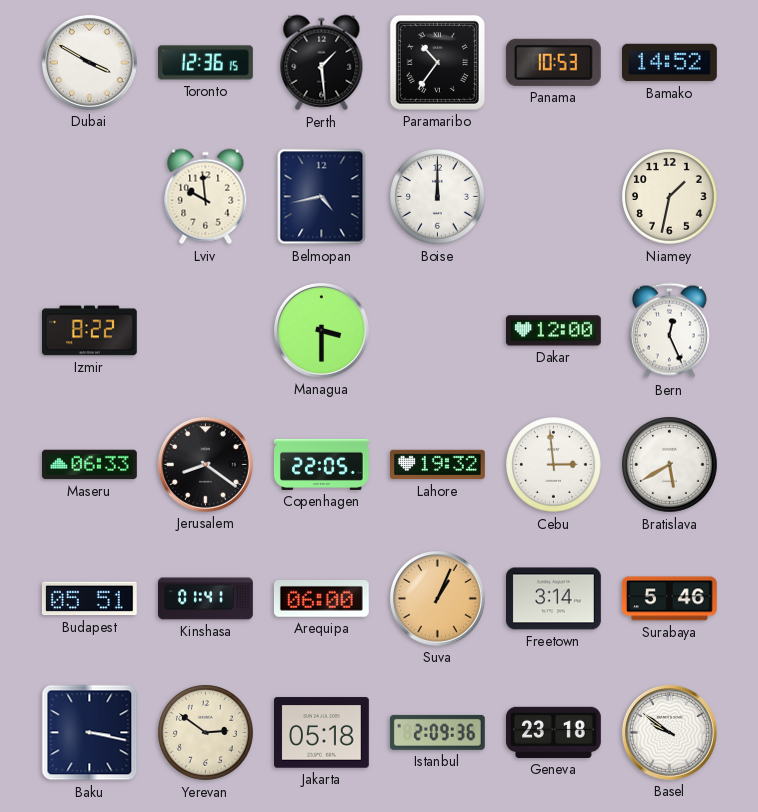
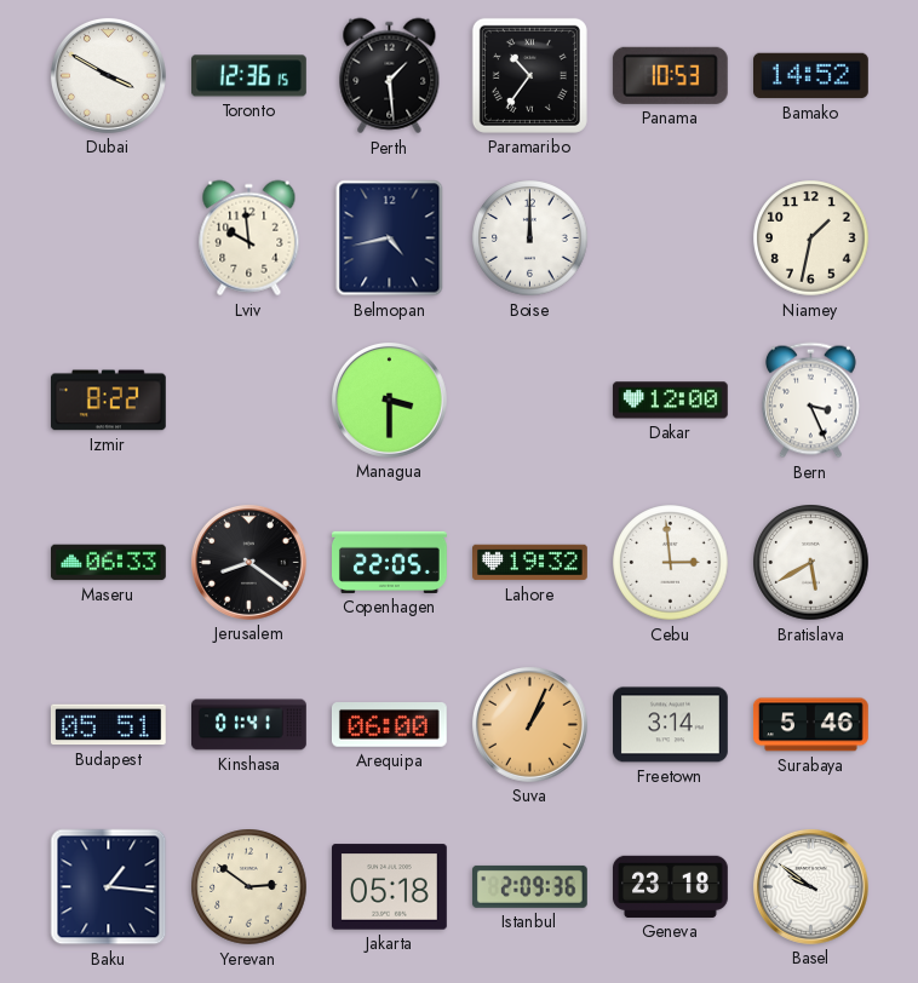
Bern: 12:26 -> 3:26 (810, 401)
Baku: 3:17 -> 1:16 (109, 887)
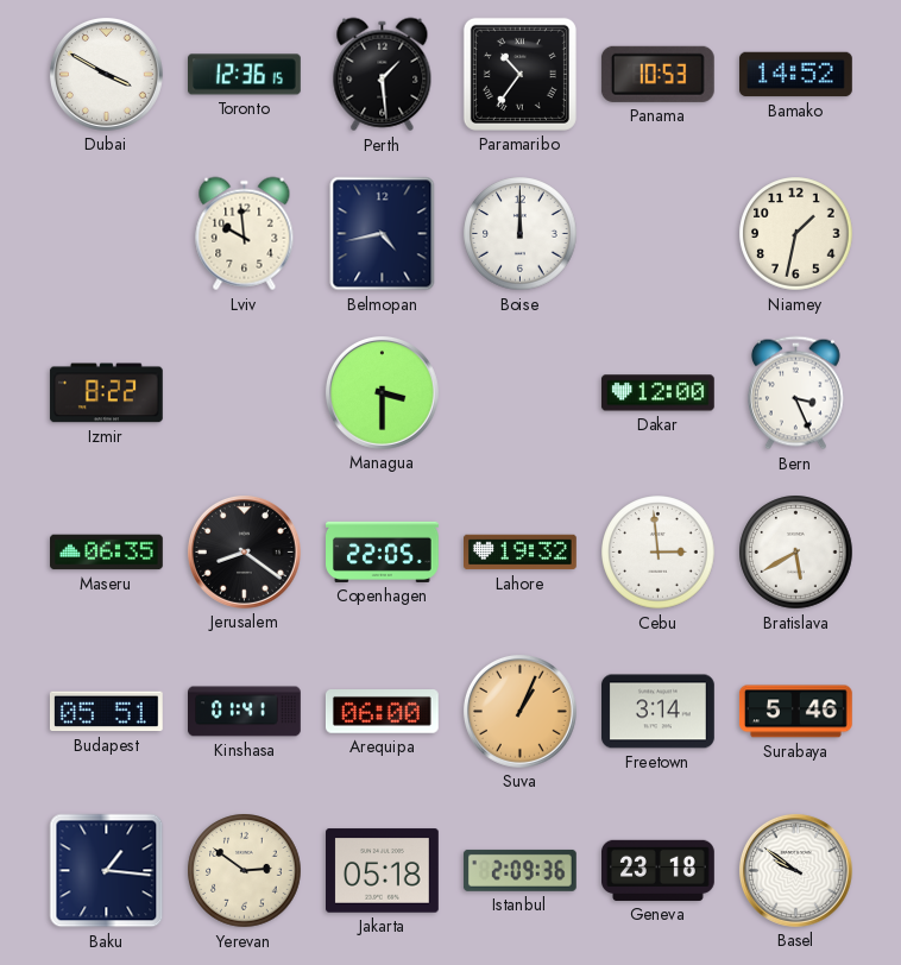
Maseru: 06:33 -> 06:35 (107, 553)
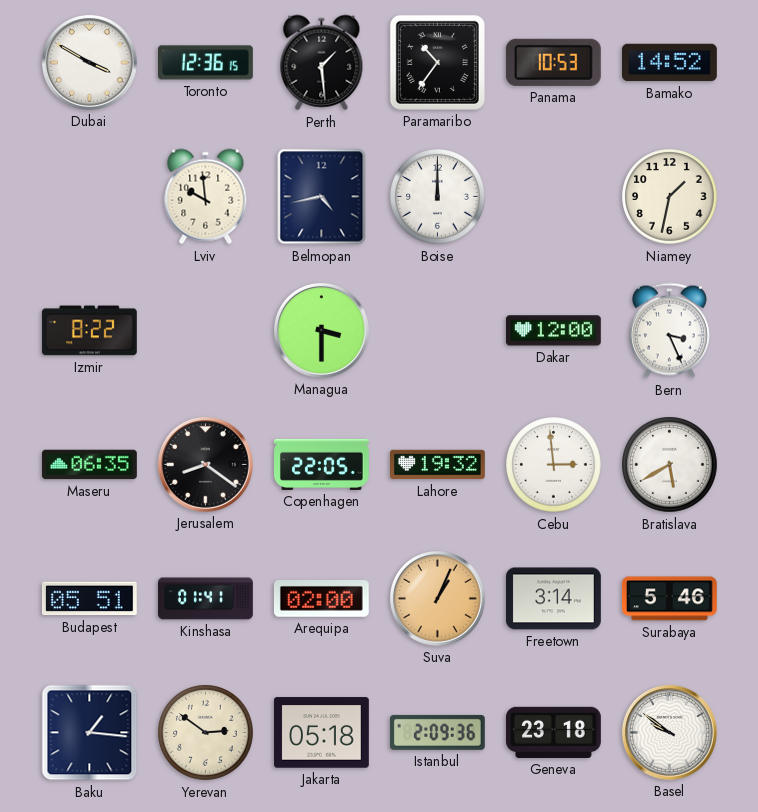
Arequipa: 06:00 -> 02:00 (321, 599)
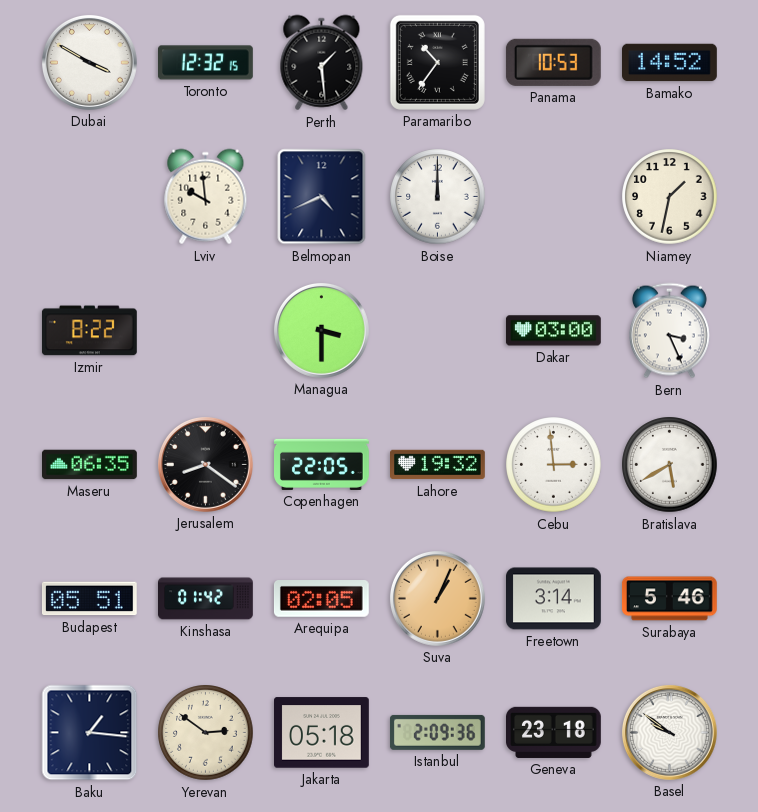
Toronto: 12:36 -> 12:32 (206, 63)
Belmopan: 4:43 -> 4:41 (322, 197)
Dakar: 12:00 -> 03:00 (553, 331)
Kinshasa: 01:41 -> 01:42 (206, 599)
Arequipa: 02:00 -> 02:05 (321, 599)
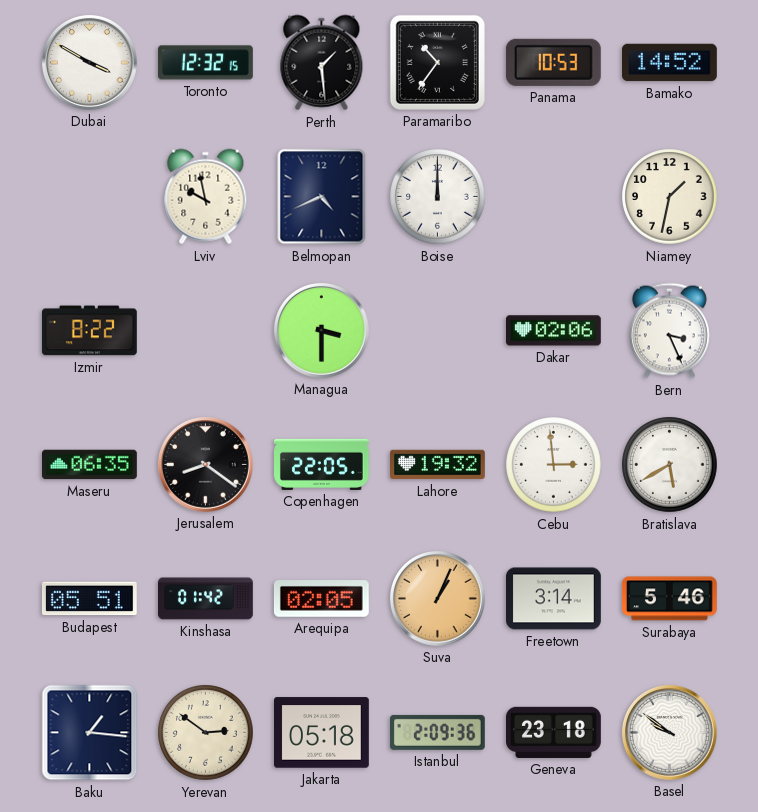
Lviv: 9:59 -> 9:58 (206, 197)
Dakar: 03:00 -> 02:06 (553, 331)
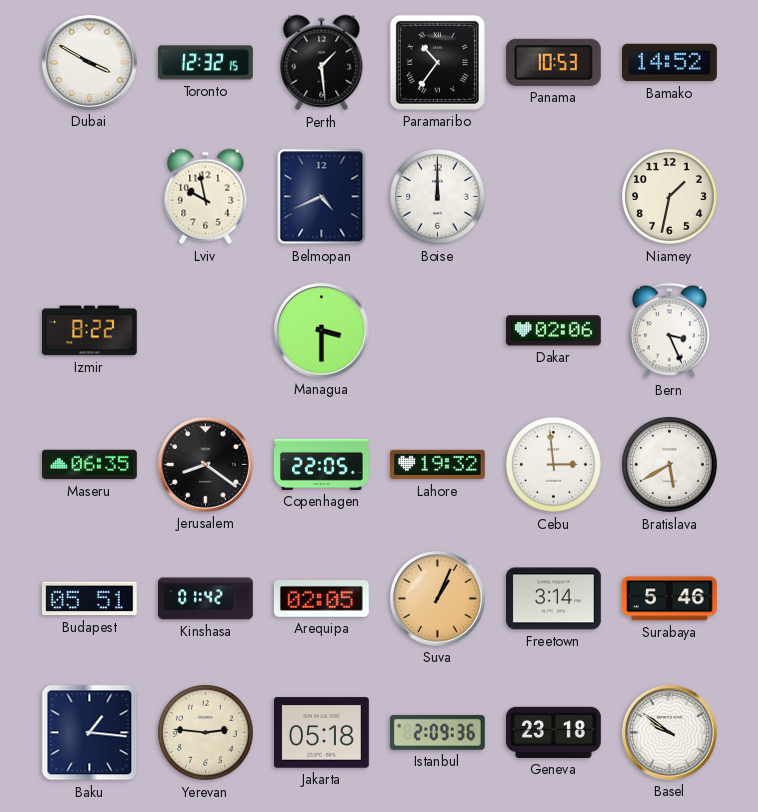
Yerevan: 2:51 -> 2:46 (206, 733)
